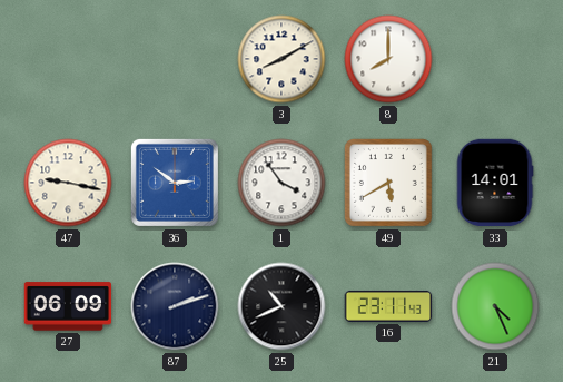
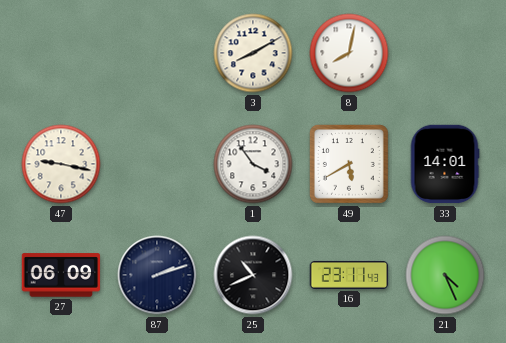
8: 8:00 -> 8:02 (349, 53)
36: 2:51 -> none (175, 183)
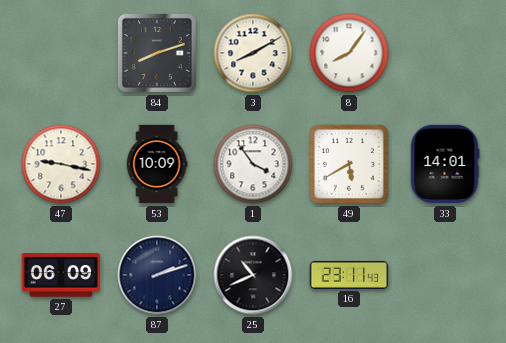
84: none -> 8:12 (157, 53)
8: 8:02 -> 8:06 (349, 53)
53: none -> 10:09 (157, 164)
21: 4:26 -> none (445, 275)
